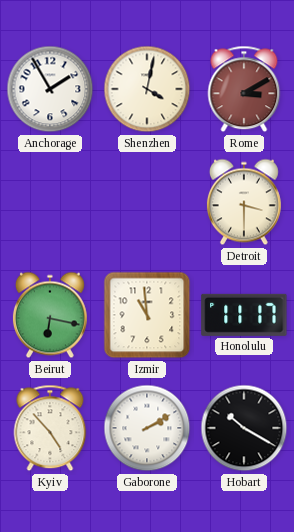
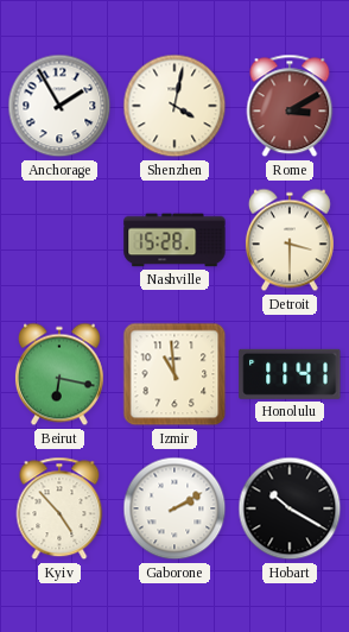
Nashville: none -> 15:28 (174, 240)
Honolulu: 11:17 -> 11:41 (290, 374)
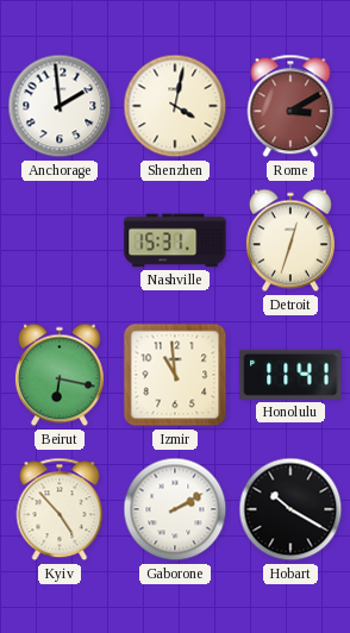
Anchorage: 1:55 -> 1:59 (60, 106)
Nashville: 15:28 -> 15:31 (175, 240)
Detroit: 3:30 -> 12:33 (290, 240)
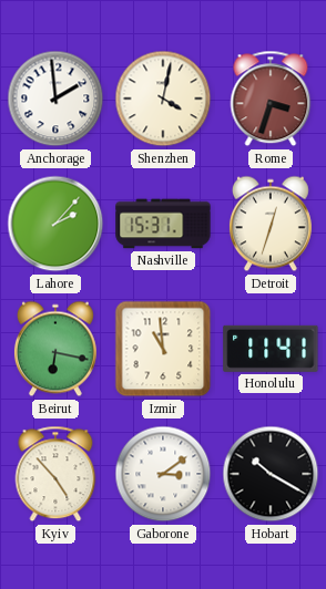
Rome: 3:10 -> 3:33 (271, 99)
Lahore: none -> 2:07 (55, 224)
Gaborone: 2:10 -> 3:09 (163, 474)
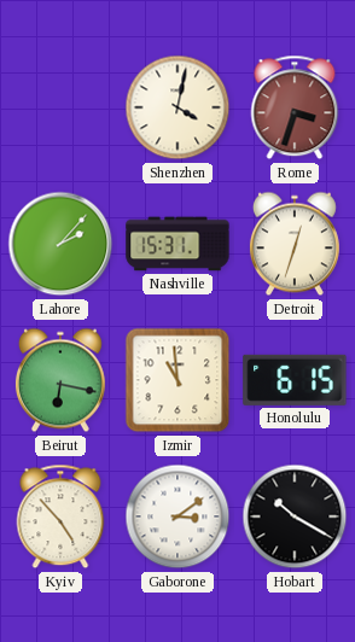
Anchorage: 1:59 -> none (55, 99)
Honolulu: 11:41 -> 6:15 (295, 380)
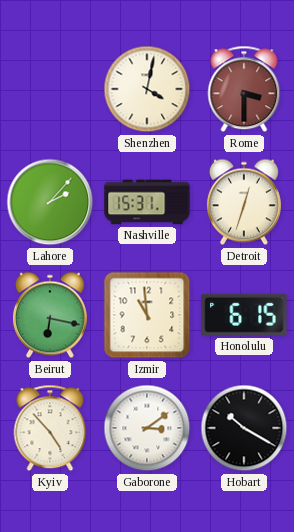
Rome: 3:33 -> 3:30 (244, 89)
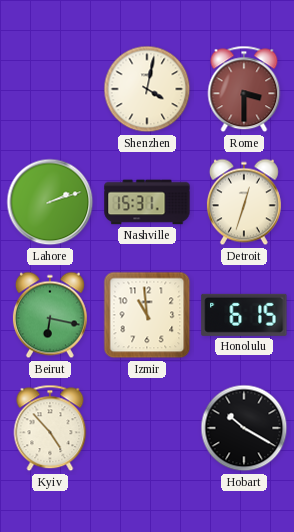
Lahore: 2:07 -> 2:12 (50, 202)
Gaborone: 3:09 -> none (147, 428)
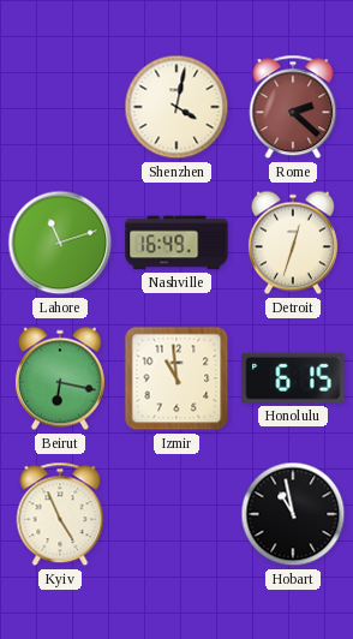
Rome: 3:30 -> 2:22 (293, 107)
Lahore: 2:12 -> 11:12 (60, 243)
Nashville: 15:31 -> 16:49 (176, 243)
Kyiv: 4:53 -> 4:56 (60, 514)
Hobart: 10:20 -> 10:58 (293, 514)
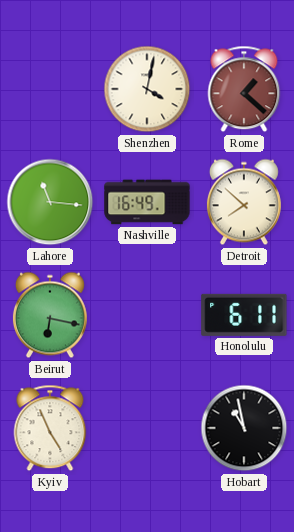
Rome: 2:22 -> 1:22 (244, 89)
Lahore: 11:12 -> 11:16 (50, 202)
Detroit: 12:33 -> 7:52 (244, 202)
Izmir: 10:59 -> none (176, 378)
Honolulu: 6:15 -> 6:11 (244, 315)
